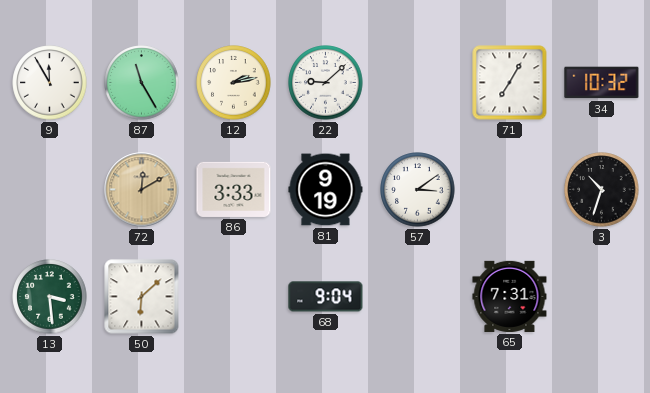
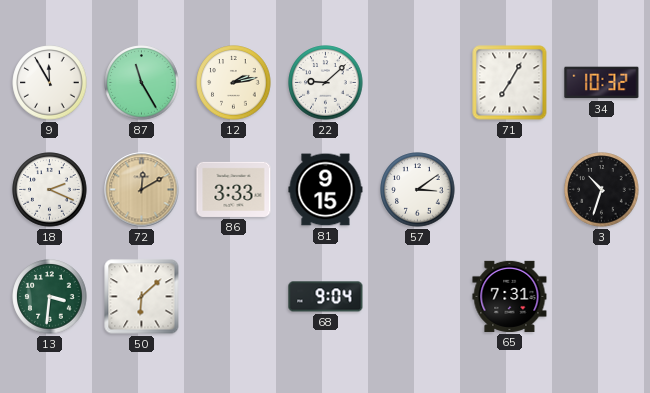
18: none -> 2:19 (50, 190)
81: 9:19 -> 9:15 (326, 190)
13: 3:29 -> 3:31 (50, 297)
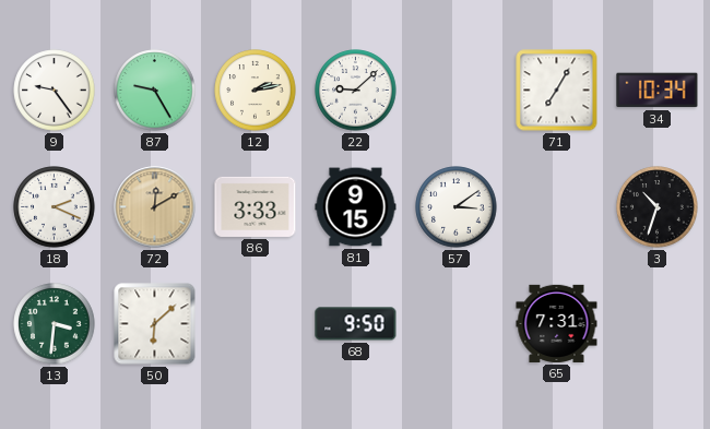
9: 11:55 -> 9:24 (55, 91)
87: 11:25 -> 9:25 (155, 91)
34: 10:32 -> 10:34 (658, 91)
68: 9:04 -> 9:50 (356, 324)
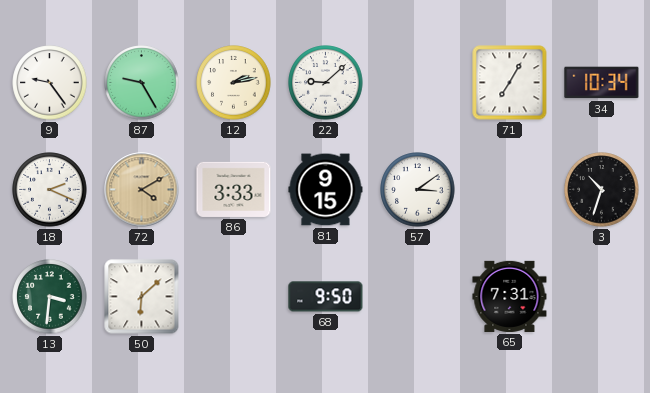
72: 12:10 -> 4:10 (142, 190)
